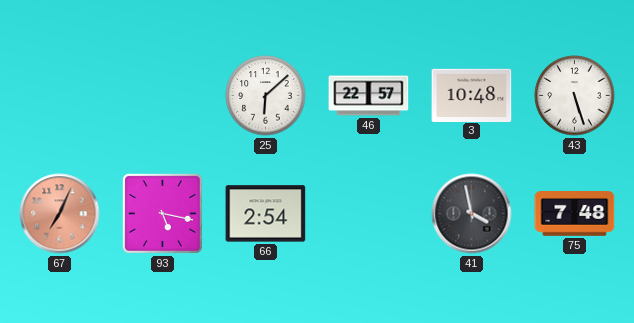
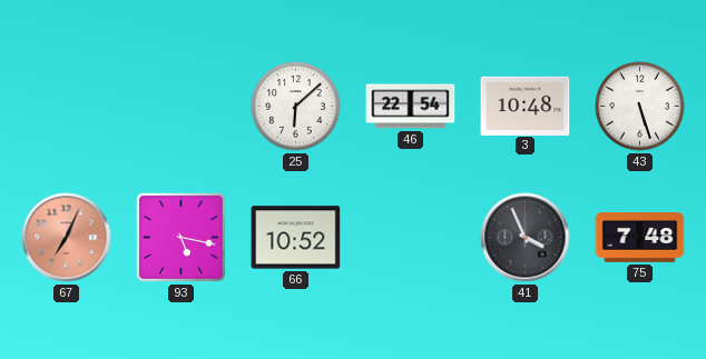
46: 22:57 -> 22:54 (411, 107)
66: 2:54 -> 10:52 (296, 238)
41: 3:58 -> 3:56 (526, 238)
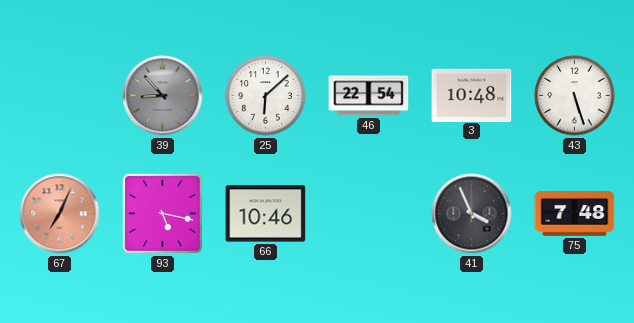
39: none -> 8:53 (163, 96)
66: 10:52 -> 10:46 (266, 214)
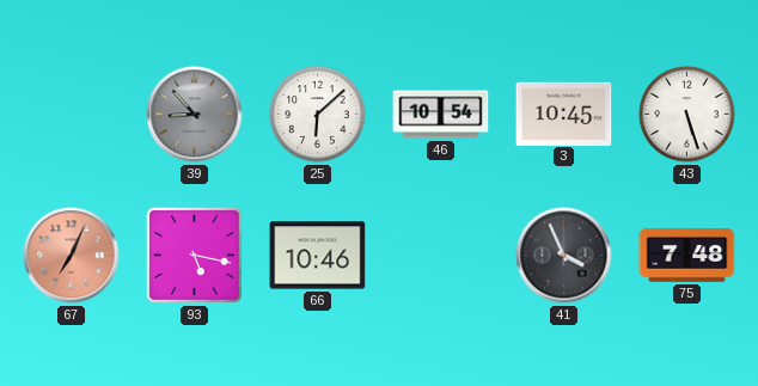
46: 22:54 -> 10:54 (441, 115)
3: 10:48 -> 10:45 (564, 114)
